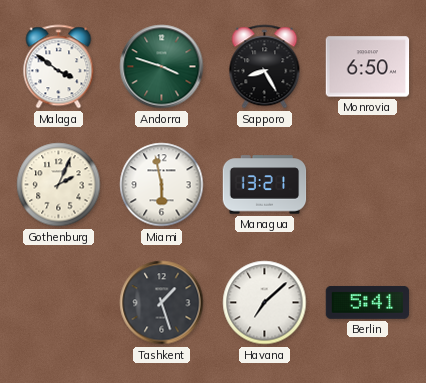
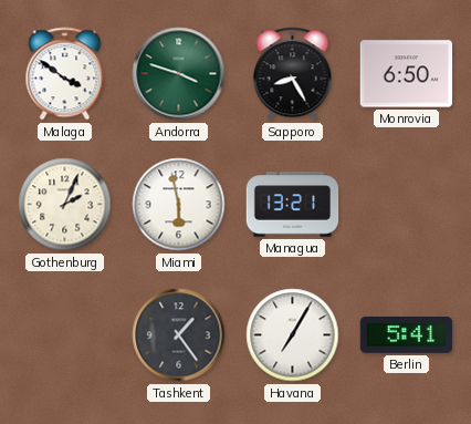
Tashkent: 1:27 -> 1:24 (179, 335)
Havana: 7:08 -> 7:05 (293, 335)
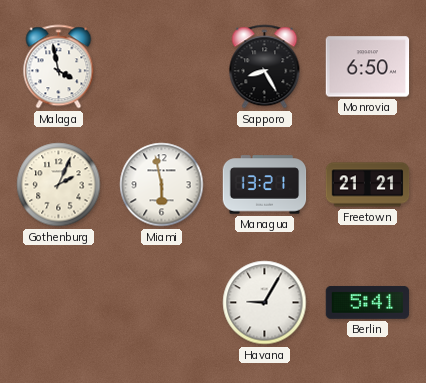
Malaga: 3:51 -> 3:58 (59, 67)
Andorra: 3:48 -> none (179, 74)
Freetown: none -> 21:21 (368, 185)
Tashkent: 1:24 -> none (179, 335)
Havana: 7:05 -> 9:05 (265, 303)
